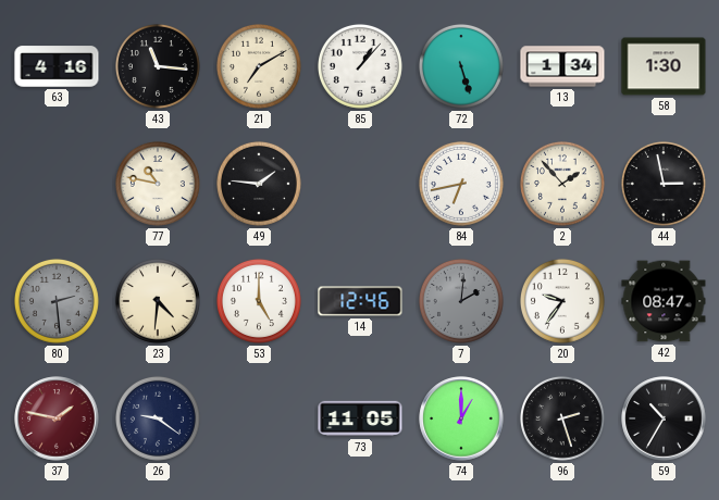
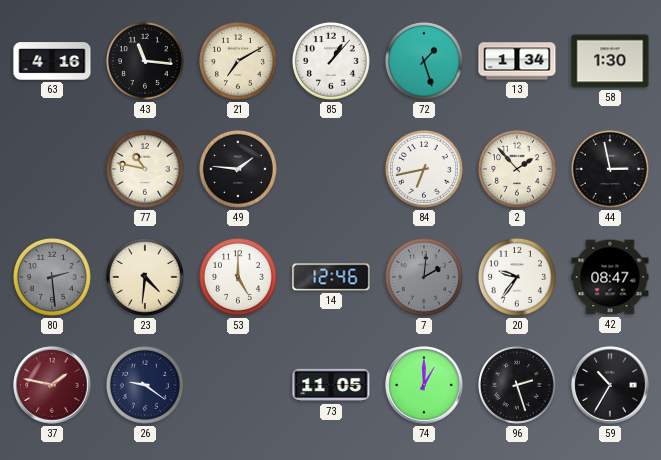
72: 5:27 -> 1:27 (424, 61)
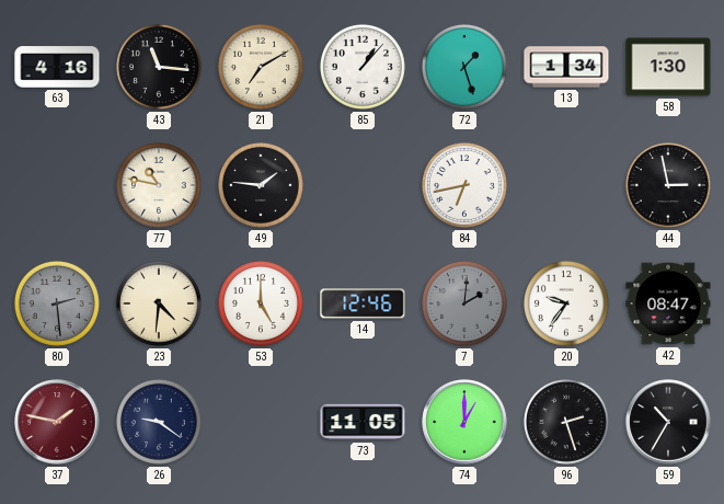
2: 1:53 -> none (517, 169)
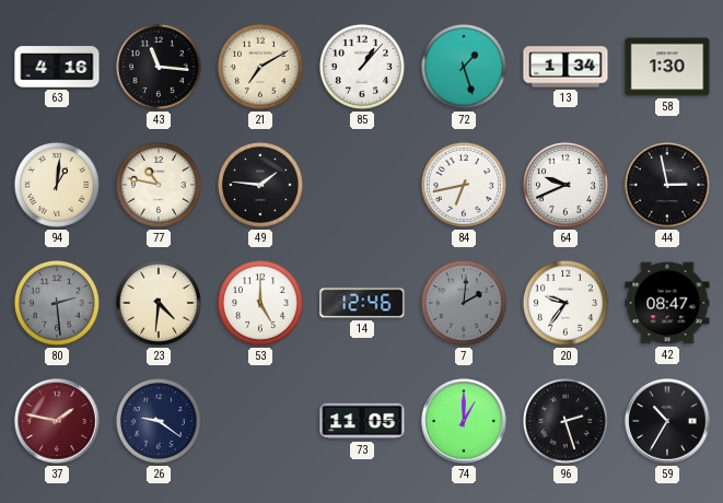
94: none -> 1:01 (57, 185)
64: none -> 9:41 (565, 185)
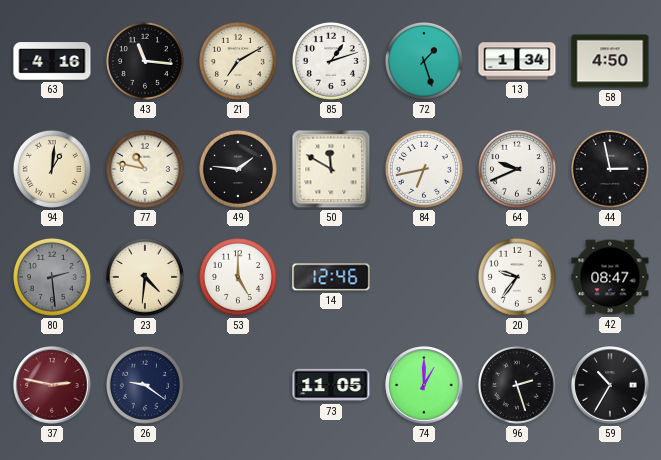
85: 1:07 -> 1:12 (331, 61)
58: 1:30 -> 4:50 (610, 61)
50: none -> 11:50 (331, 169)
7: 2:01 -> none (464, 303)
37: 1:47 -> 2:47 (52, 385)
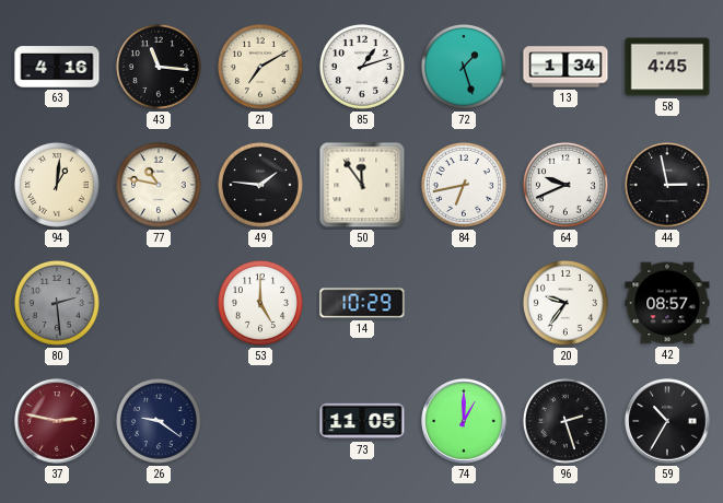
58: 4:50 -> 4:45 (667, 67)
50: 11:50 -> 11:54 (362, 185)
23: 4:31 -> none (145, 277)
14: 12:46 -> 10:29 (362, 303)
42: 08:47 -> 08:57 (667, 303)
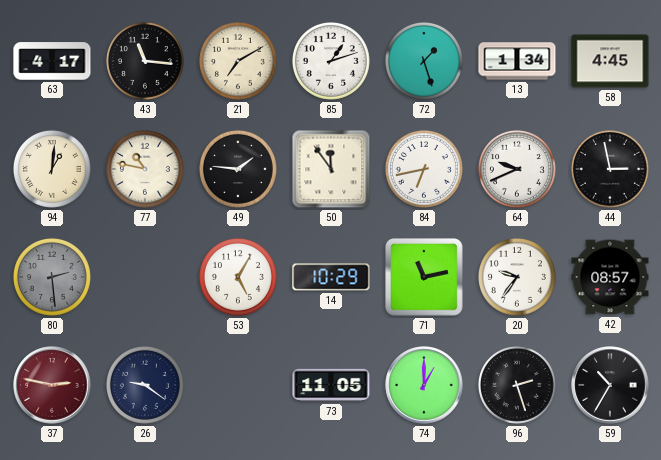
63: 4:16 -> 4:17 (52, 61)
53: 5:00 -> 5:05 (238, 277)
71: none -> 11:13 (425, 278)
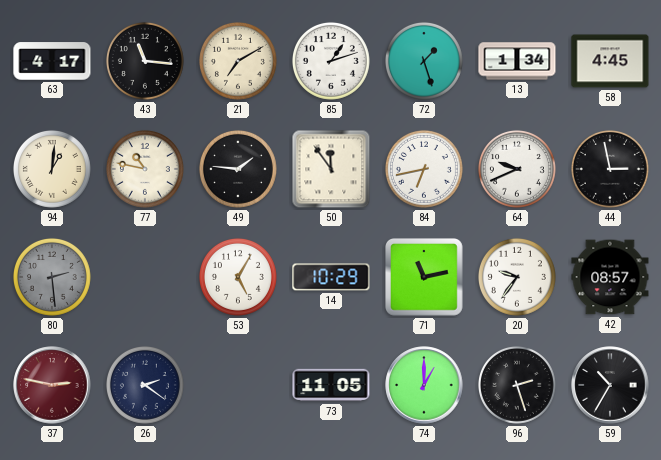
26: 9:21 -> 2:21 (145, 385)
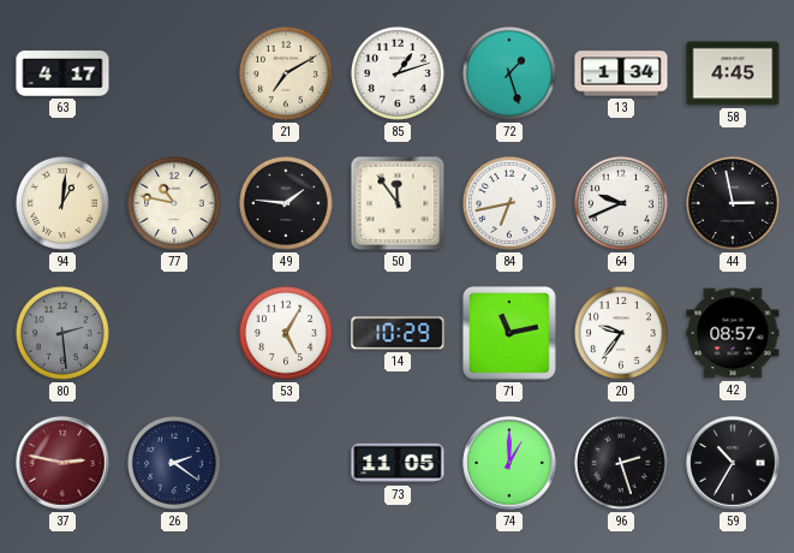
43: 11:16 -> none (145, 61)
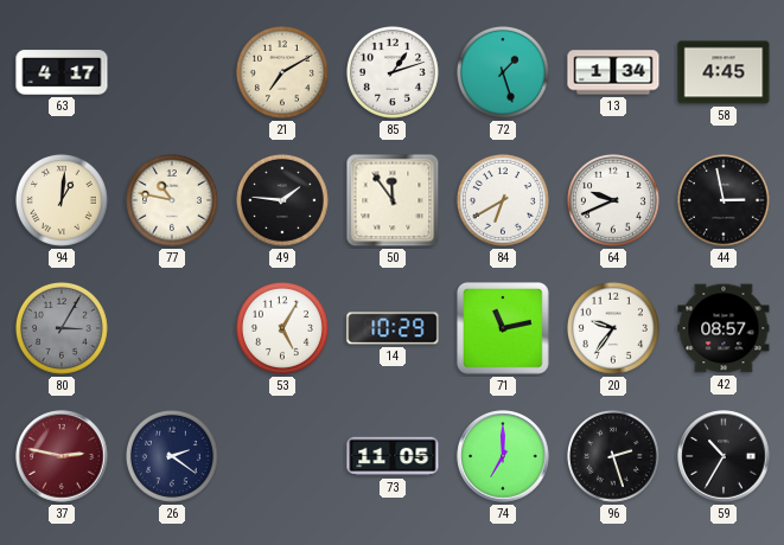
84: 6:43 -> 6:40 (503, 200)
80: 2:29 -> 3:05 (62, 328)
74: 1:00 -> 7:00 (503, 456)
